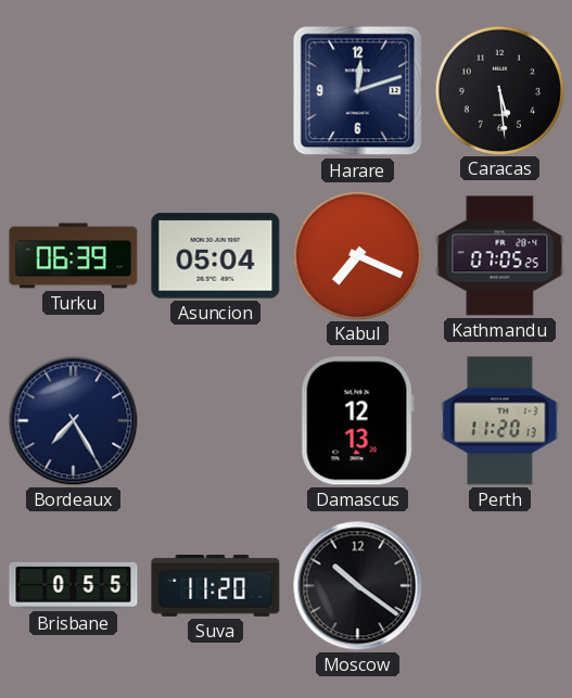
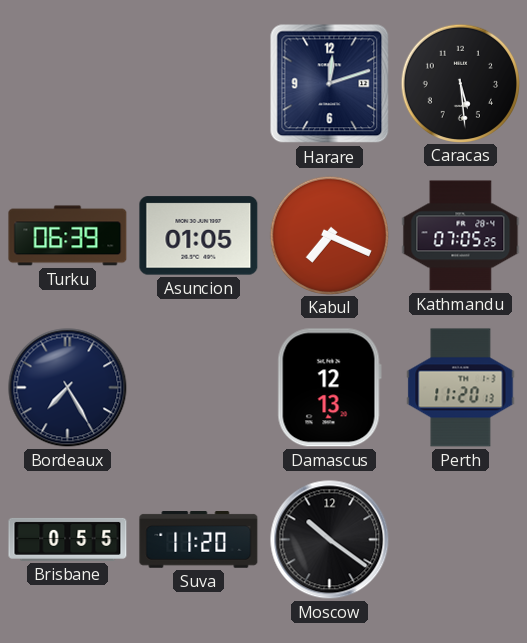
Asuncion: 05:04 -> 01:05 (199, 236)
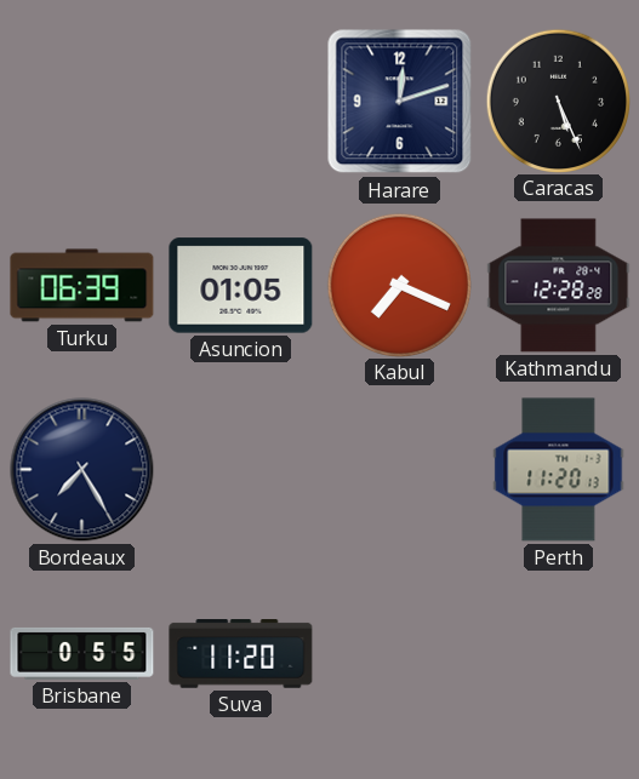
Caracas: 5:29 -> 5:26 (558, 101)
Kathmandu: 07:05 -> 12:28 (559, 286)
Damascus: 12:13 -> none (329, 388)
Moscow: 10:21 -> none (330, 540)
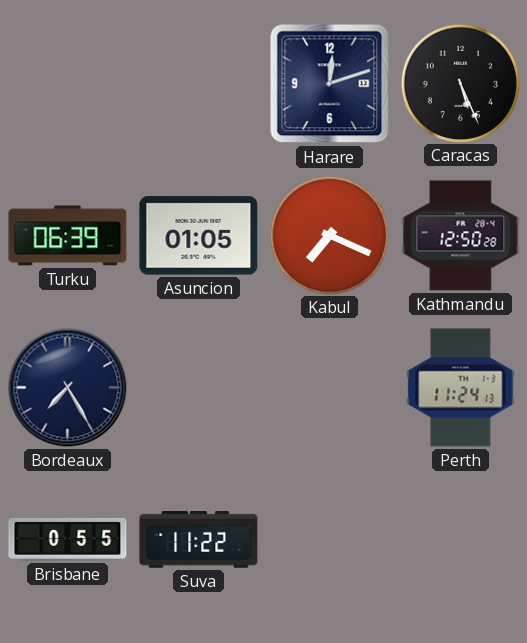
Kathmandu: 12:28 -> 12:50 (461, 236)
Perth: 11:20 -> 11:24 (461, 388)
Suva: 11:20 -> 11:22 (199, 540)
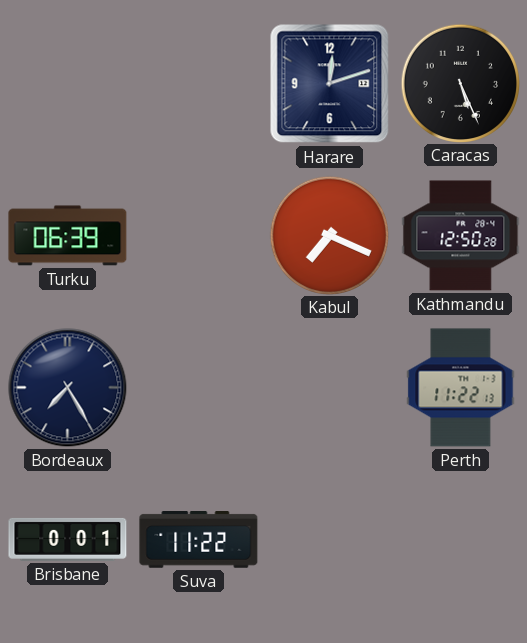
Asuncion: 01:05 -> none (199, 236)
Perth: 11:24 -> 11:22 (461, 388)
Brisbane: 0:55 -> 0:01 (68, 539)
